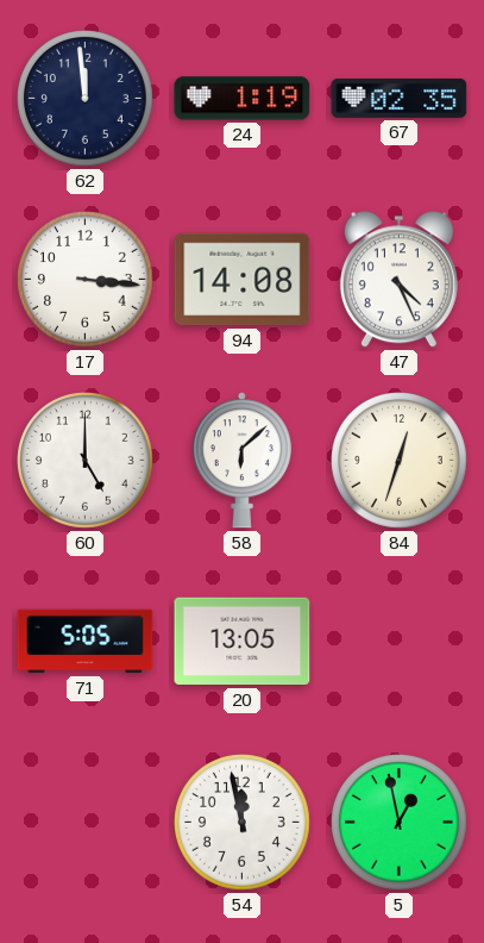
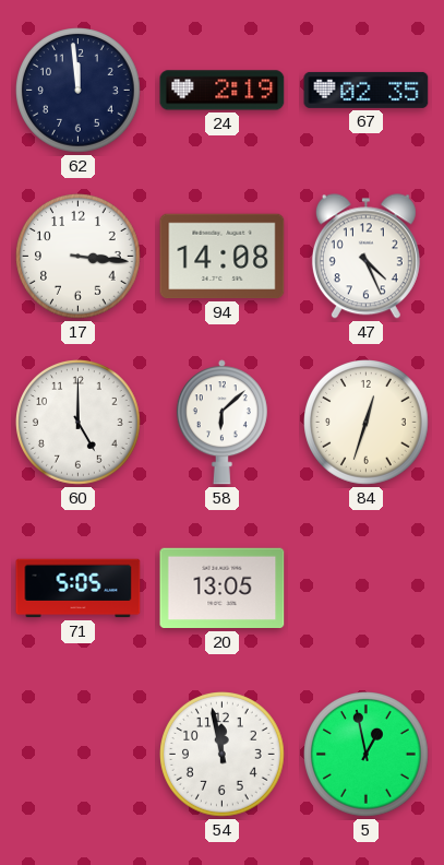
24: 1:19 -> 2:19 (223, 91)
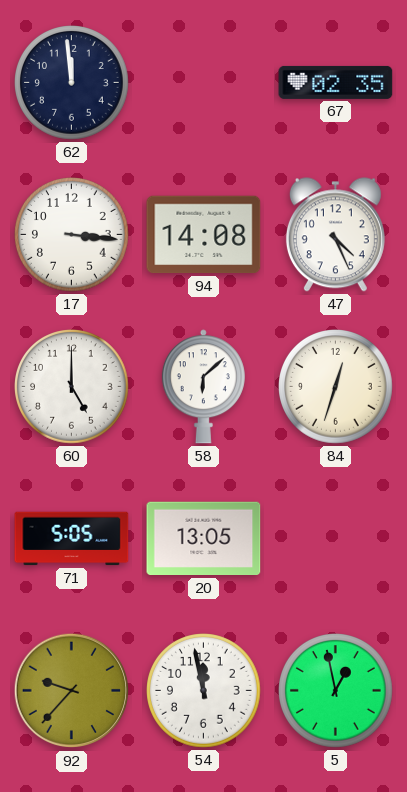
24: 2:19 -> none (223, 91)
92: none -> 9:37 (72, 691)
